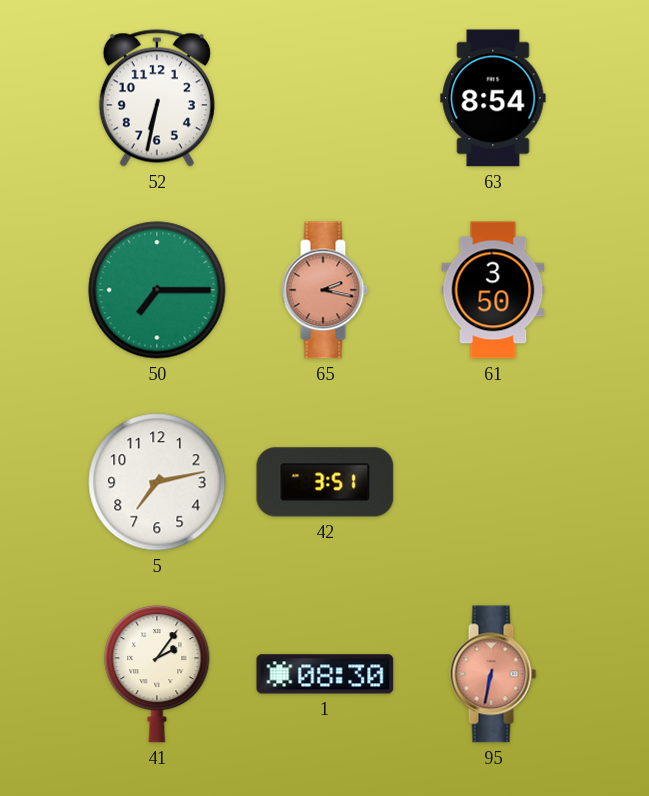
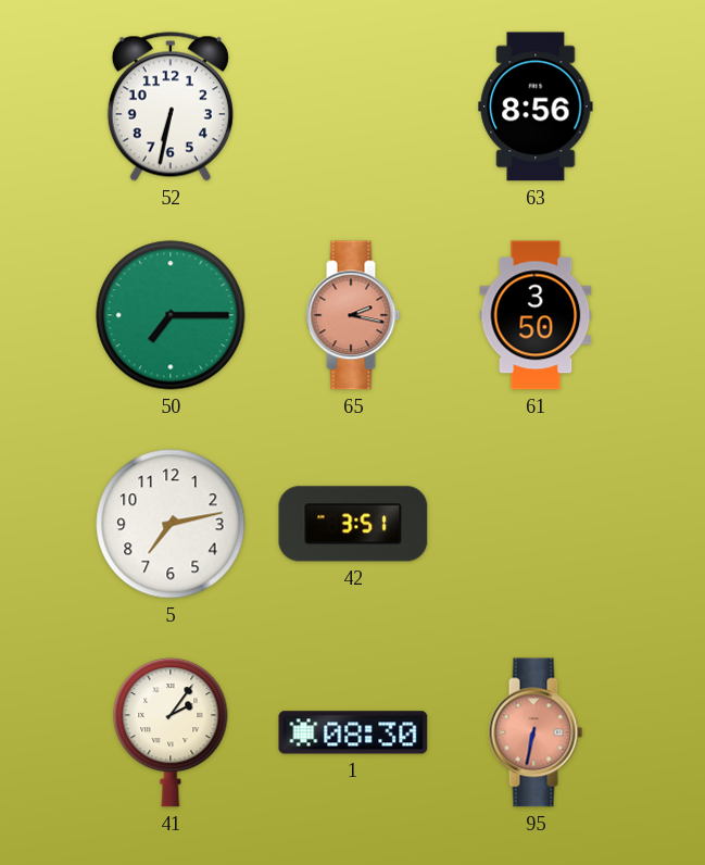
63: 8:54 -> 8:56 (536, 106)
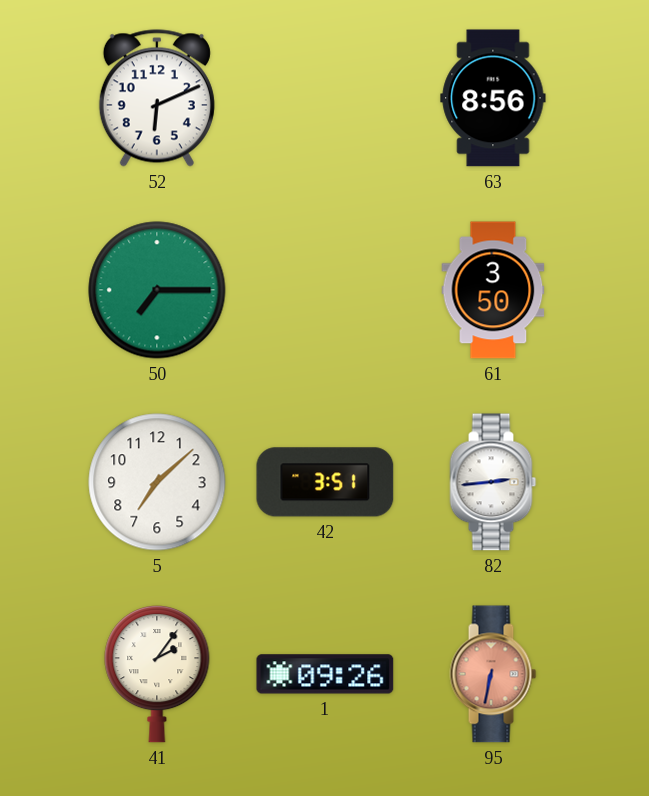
52: 6:32 -> 6:11 (157, 98)
65: 2:17 -> none (353, 315)
5: 7:13 -> 7:08 (157, 482)
82: none -> 2:44 (493, 482)
1: 08:30 -> 09:26 (325, 674)
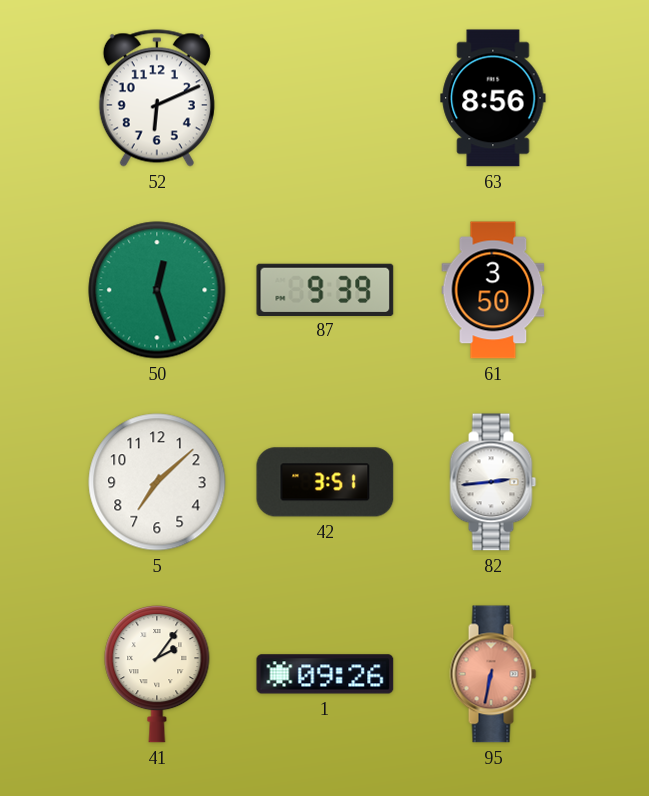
50: 7:15 -> 12:27 (157, 290)
87: none -> 9:39 (325, 289)
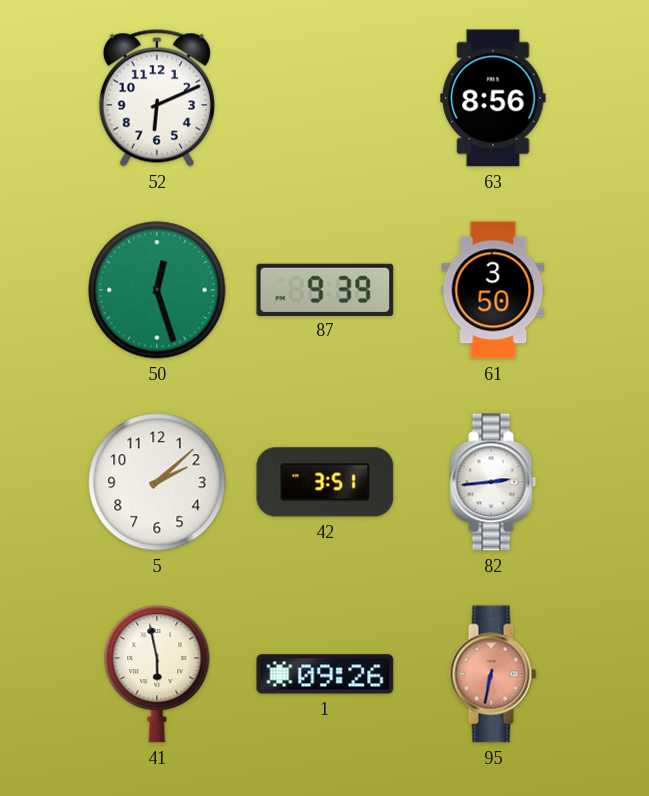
5: 7:08 -> 2:08 (157, 482)
41: 2:06 -> 5:58 (157, 675)
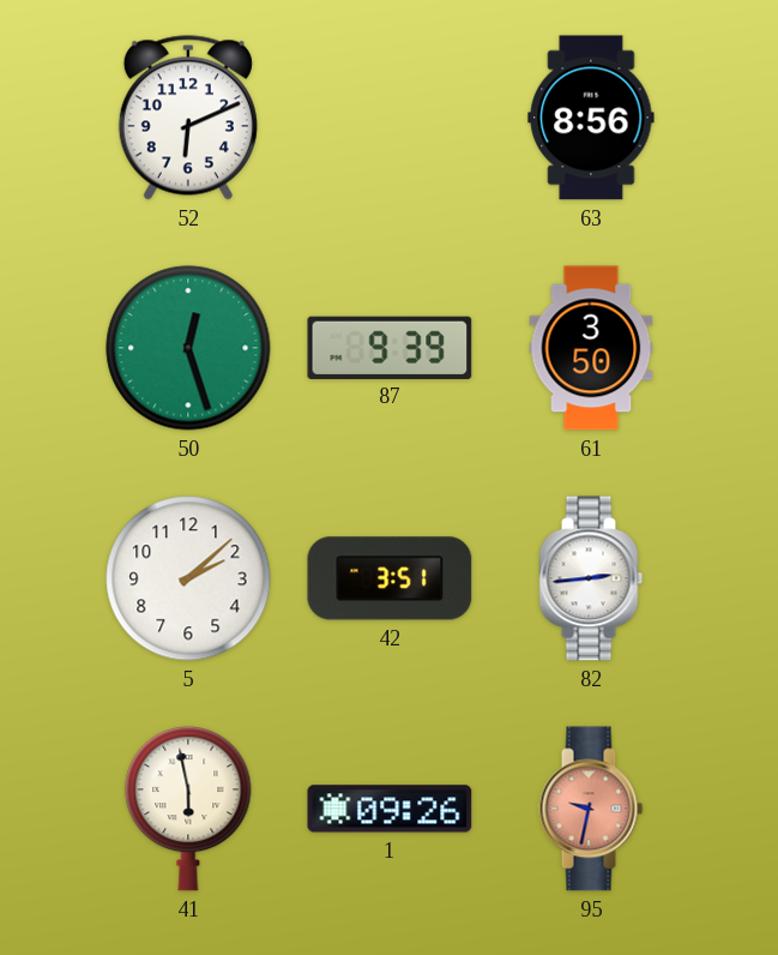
95: 6:32 -> 9:32 (591, 809)
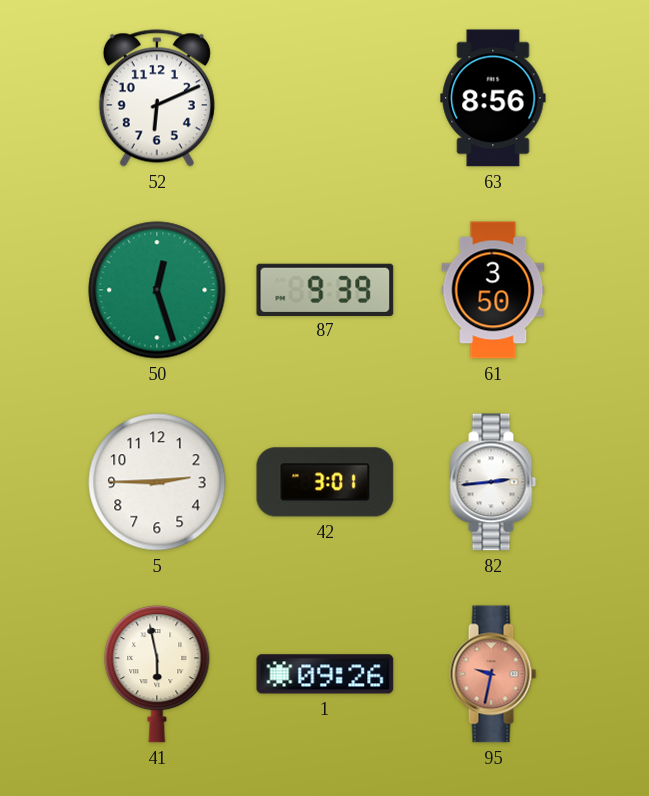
5: 2:08 -> 2:45 (157, 482)
42: 3:51 -> 3:01 (325, 482)
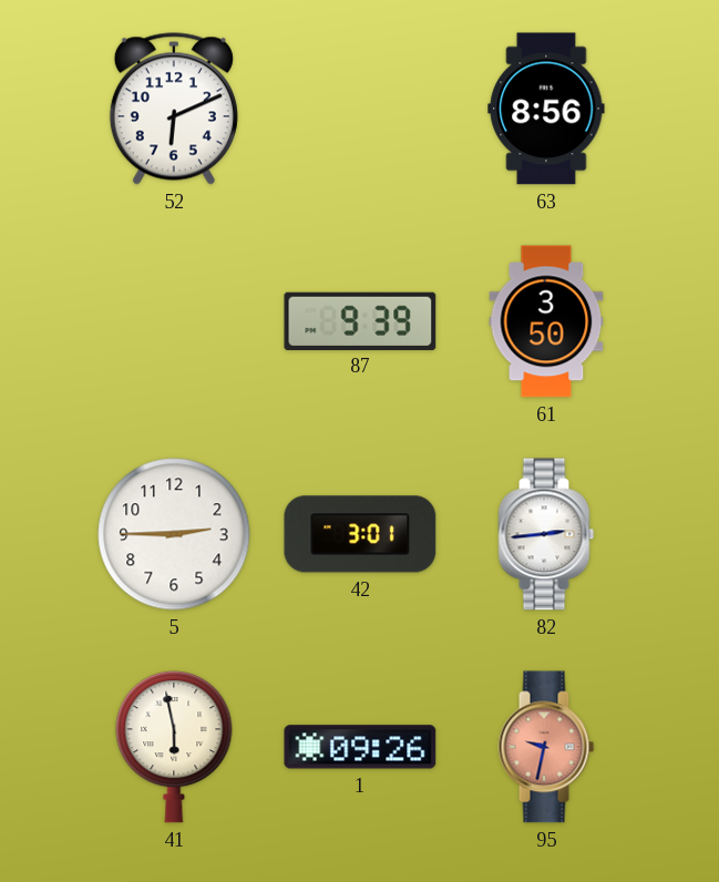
50: 12:27 -> none (157, 290)
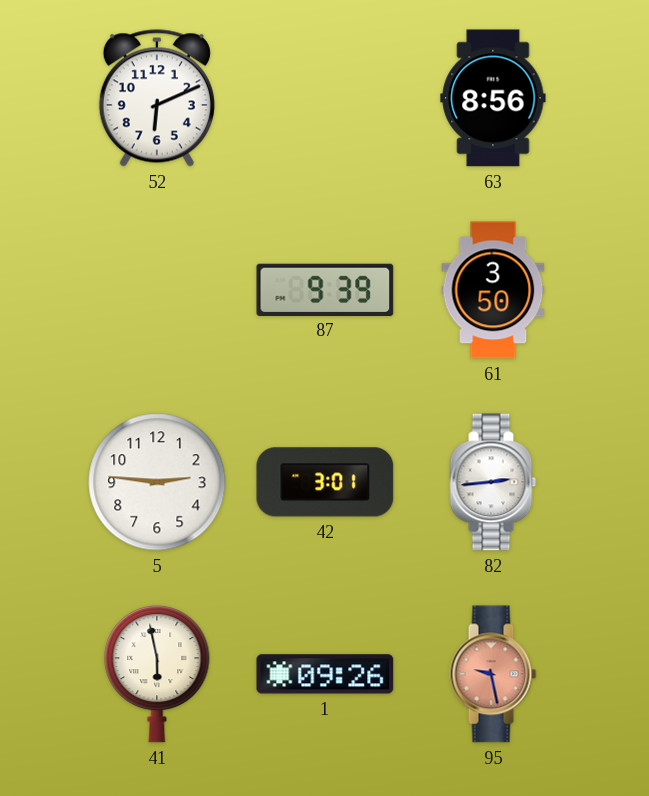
5: 2:45 -> 2:46 (157, 482)
95: 9:32 -> 9:28 (493, 674)
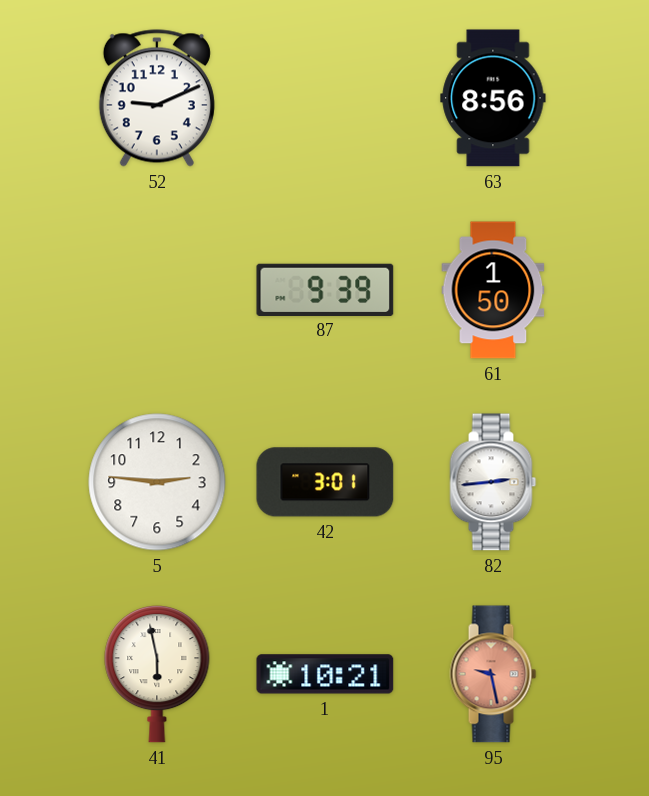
52: 6:11 -> 9:11 (157, 98)
61: 3:50 -> 1:50 (493, 290)
1: 09:26 -> 10:21 (325, 674)
